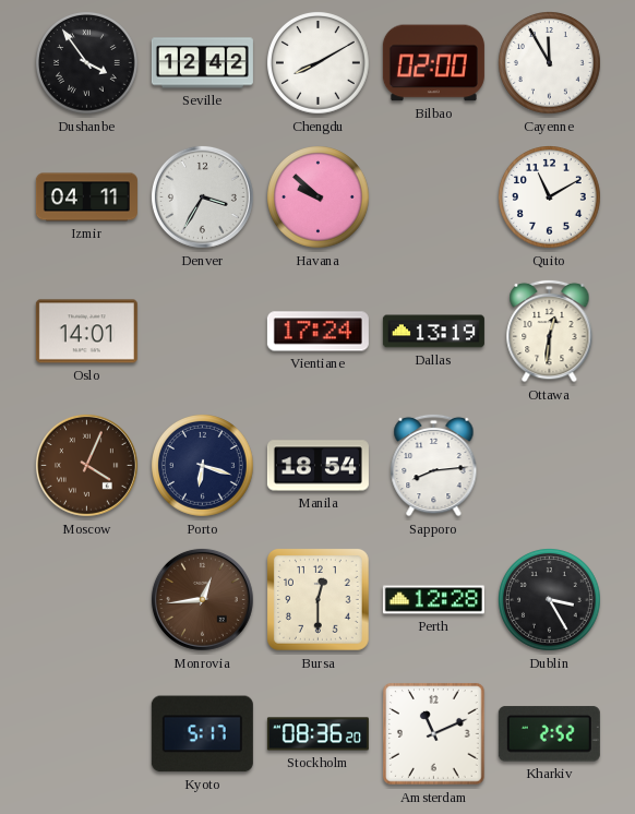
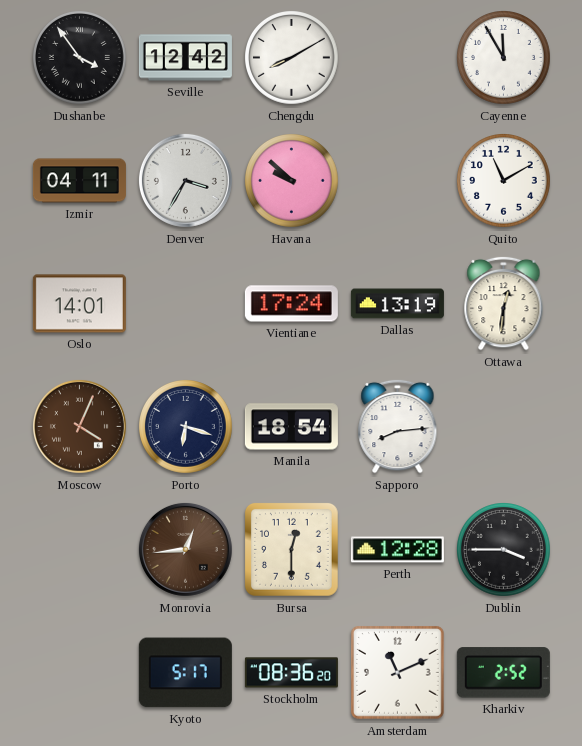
Bilbao: 02:00 -> none (433, 63)
Dublin: 3:25 -> 3:45 (504, 550)
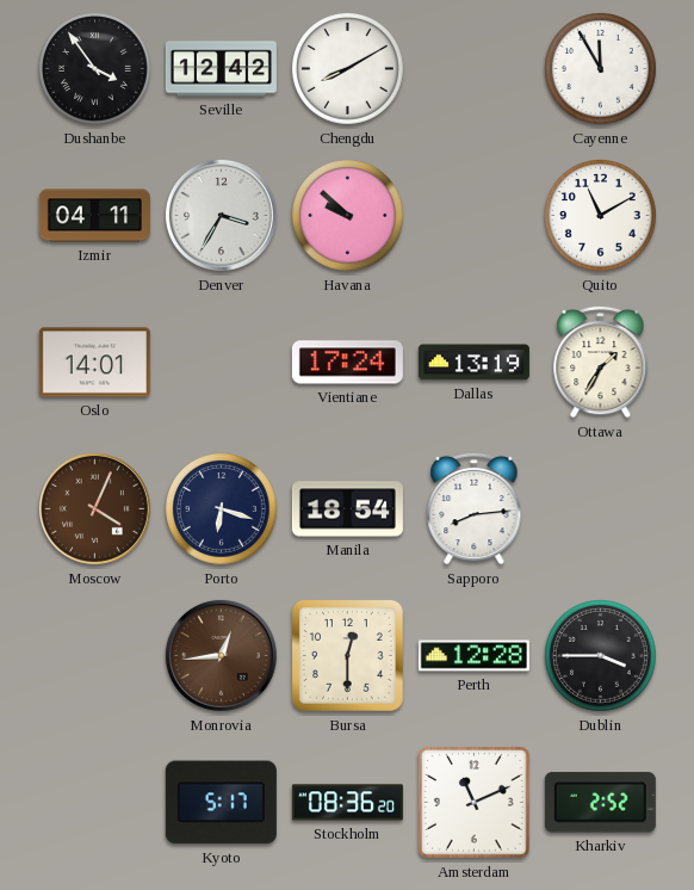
Ottawa: 12:31 -> 1:35 (601, 361)
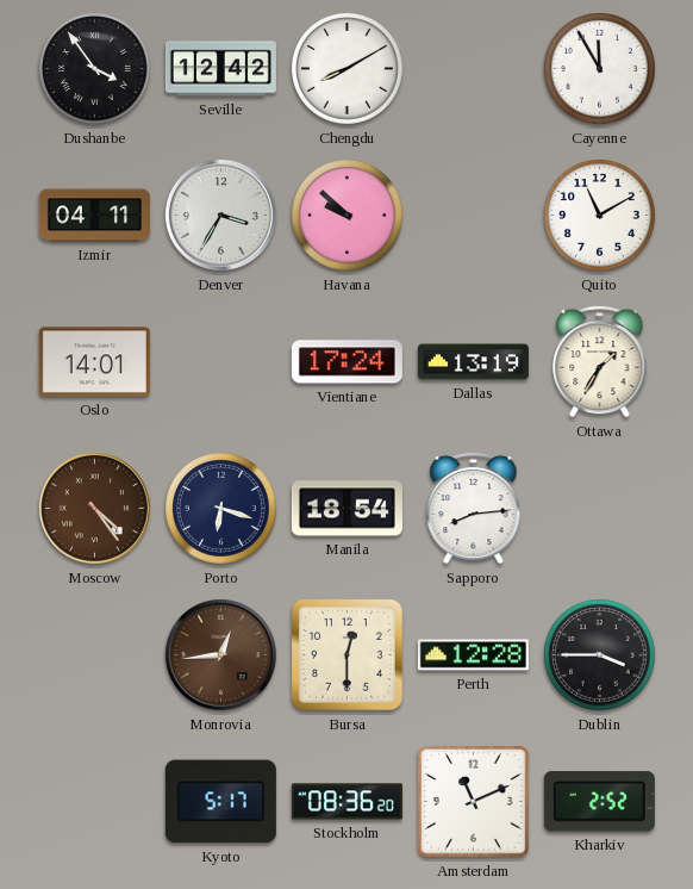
Moscow: 4:04 -> 4:24 (94, 508)
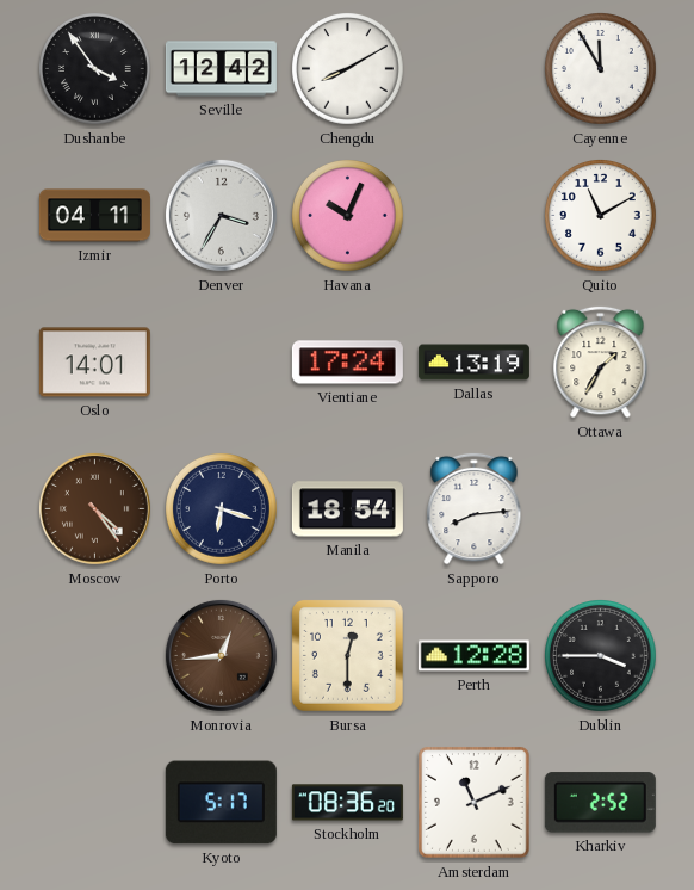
Havana: 9:52 -> 10:04 (348, 216)
